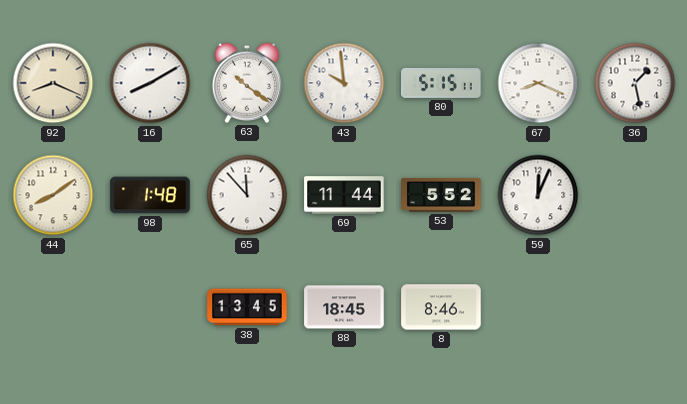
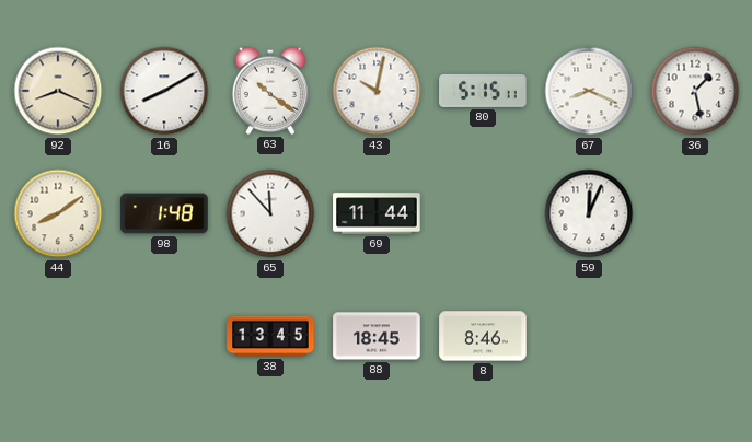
43: 9:59 -> 10:02 (377, 91)
53: 5:52 -> none (441, 195)
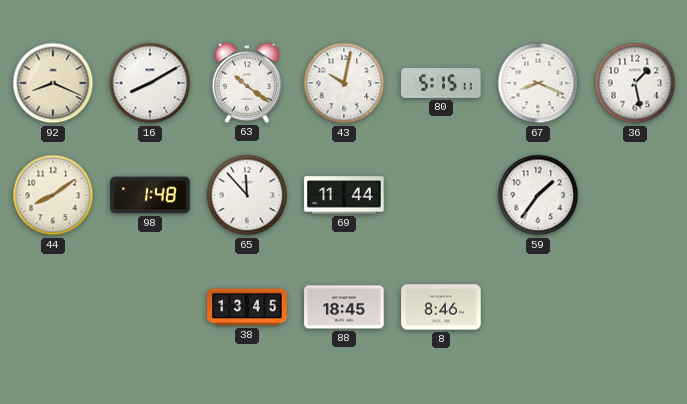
59: 12:04 -> 1:36 (538, 195)
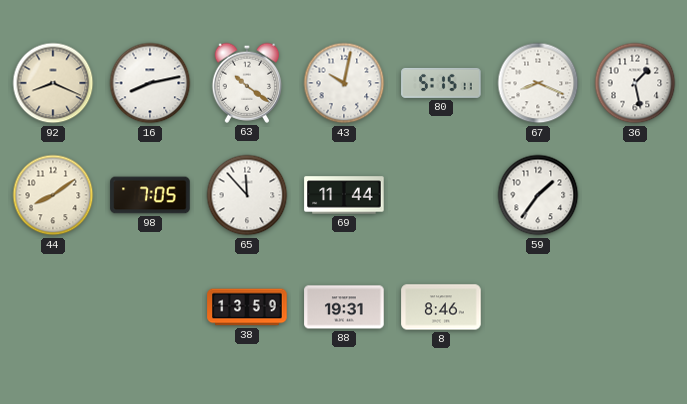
16: 8:10 -> 8:13 (150, 83)
98: 1:48 -> 7:05 (150, 195)
38: 13:45 -> 13:59 (247, 307)
88: 18:45 -> 19:31 (344, 307)
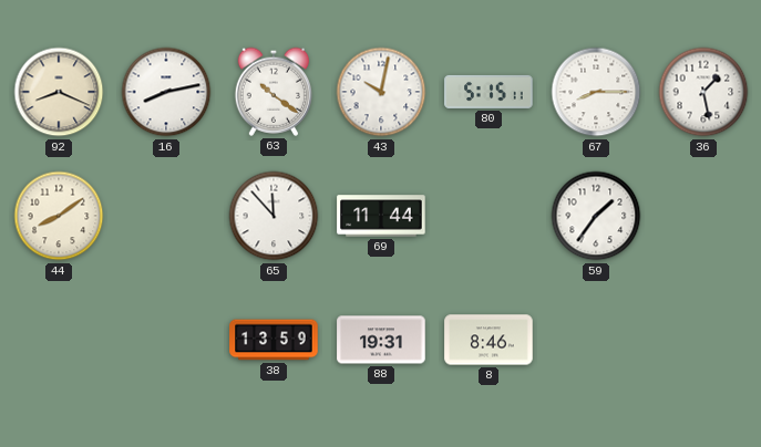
67: 8:19 -> 8:15 (596, 92)
98: 7:05 -> none (150, 195)
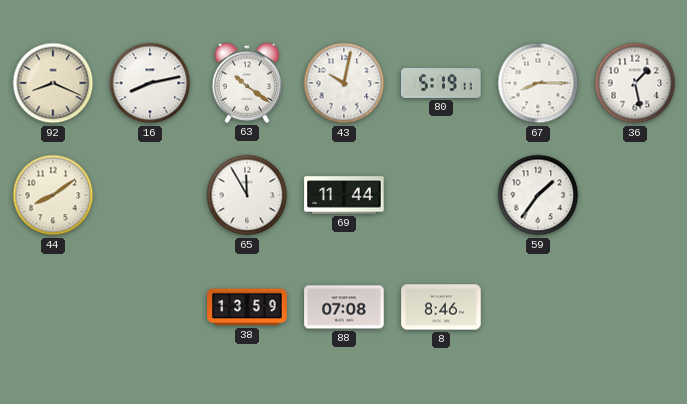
80: 5:15 -> 5:19 (441, 83)
65: 11:53 -> 11:55 (247, 195)
88: 19:31 -> 07:08 (344, 307)
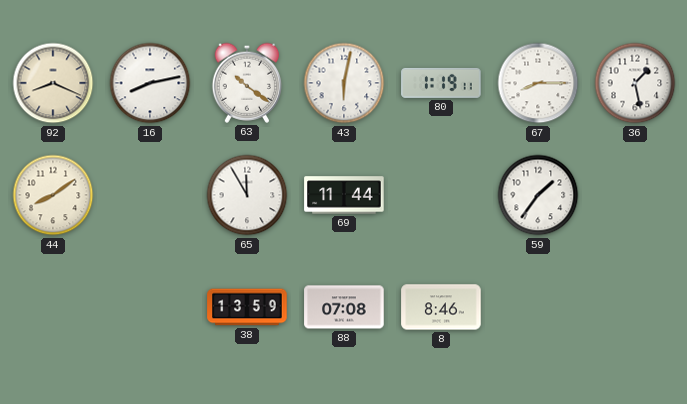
43: 10:02 -> 6:02 (344, 83)
80: 5:19 -> 1:19 (441, 83)
